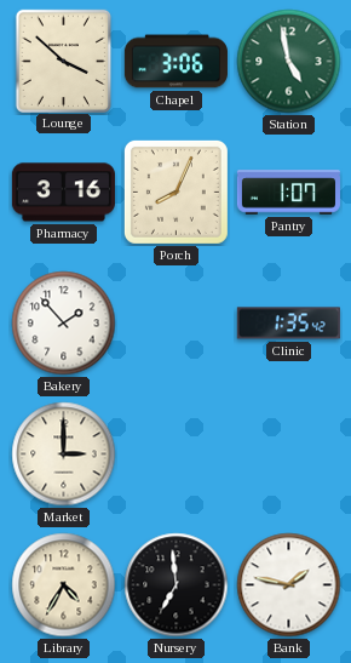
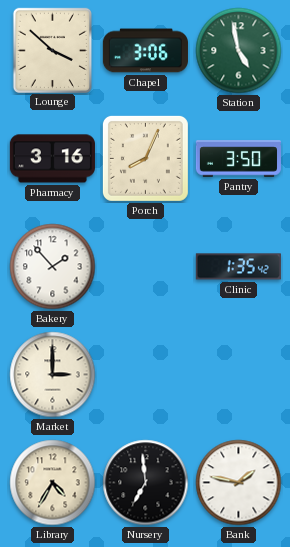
Pantry: 1:07 -> 3:50 (238, 159)
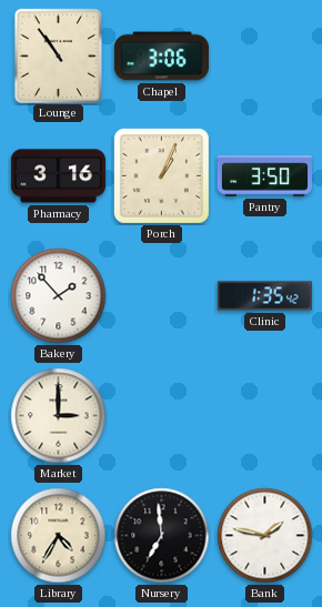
Lounge: 3:52 -> 10:54 (58, 55)
Station: 4:58 -> none (239, 51)
Porch: 8:04 -> 1:04 (161, 175)
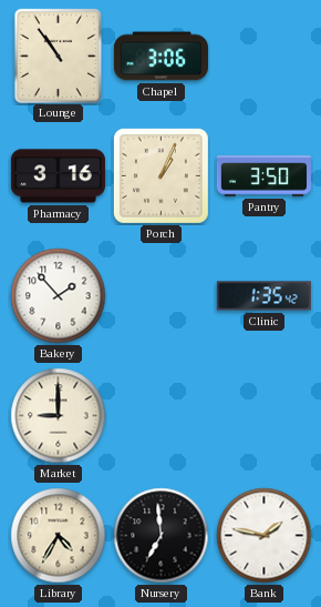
Market: 3:00 -> 9:00 (59, 416)
